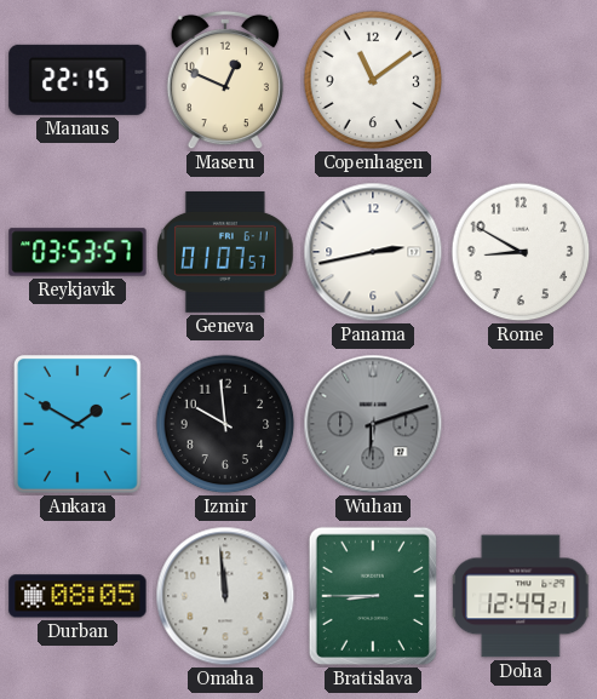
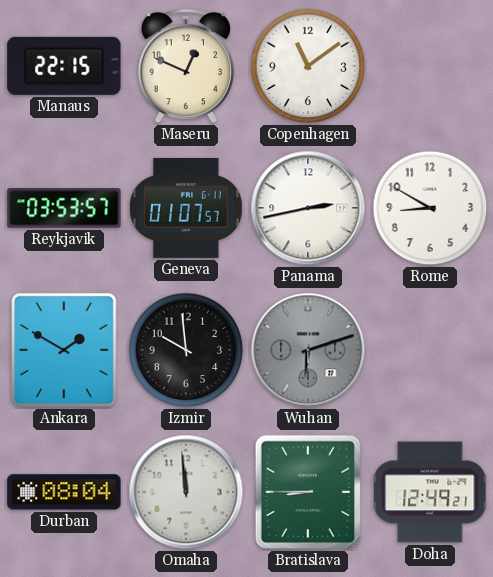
Durban: 08:05 -> 08:04 (64, 492)
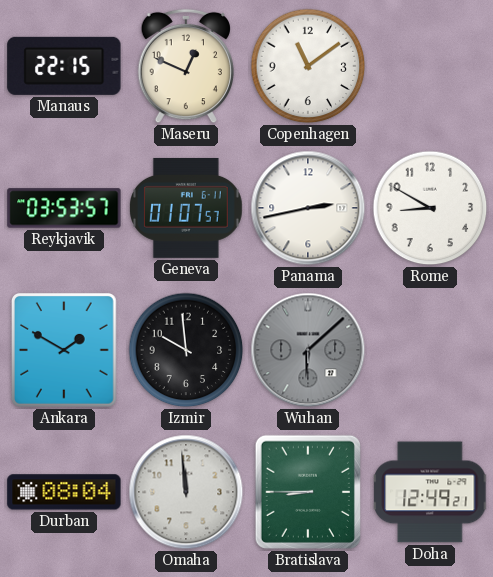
Wuhan: 6:12 -> 6:08 (308, 350)
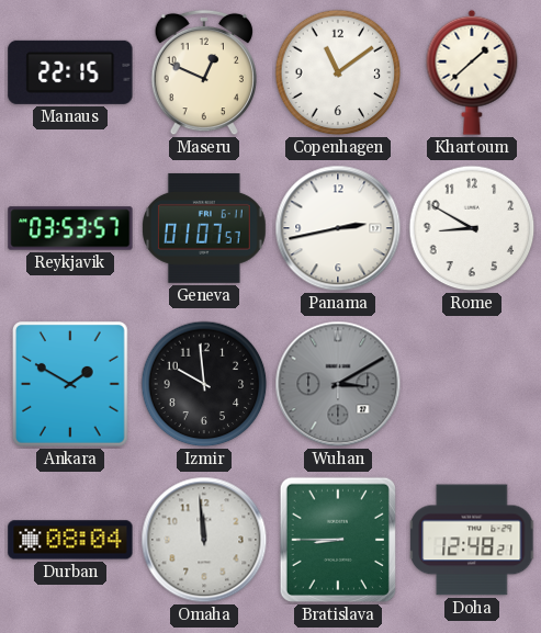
Khartoum: none -> 1:38 (472, 72)
Wuhan: 6:08 -> 3:10 (338, 384)
Doha: 12:49 -> 12:48 (473, 540)
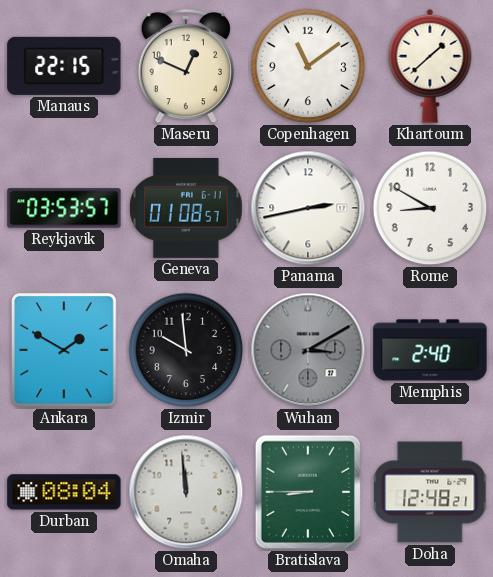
Geneva: 01:07 -> 01:08 (187, 208)
Memphis: none -> 2:40 (430, 350)
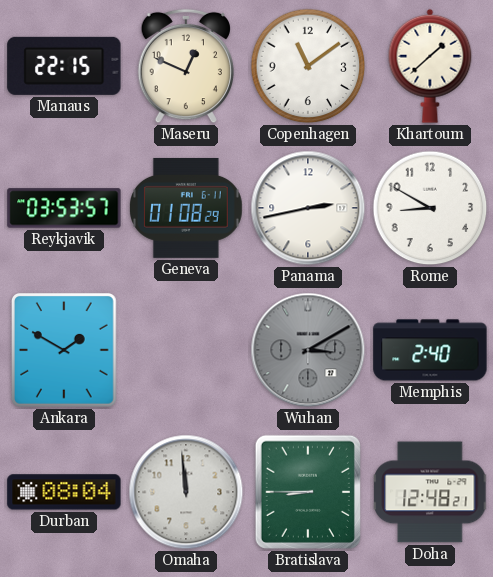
Geneva: 01:08:57 -> 01:08:29 (187, 208)
Izmir: 9:59 -> none (186, 350)
